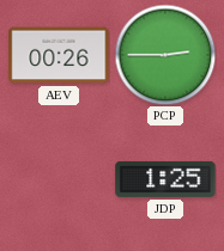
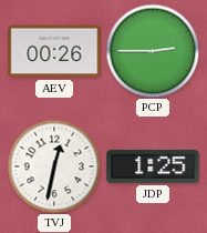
TVJ: none -> 12:32 (54, 166)
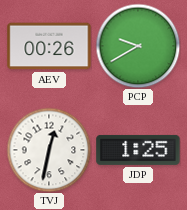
PCP: 2:45 -> 9:40 (138, 46)
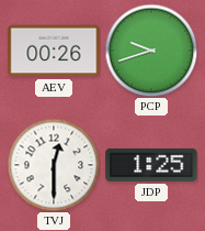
PCP: 9:40 -> 9:42 (151, 51)
TVJ: 12:32 -> 12:30 (54, 165)
